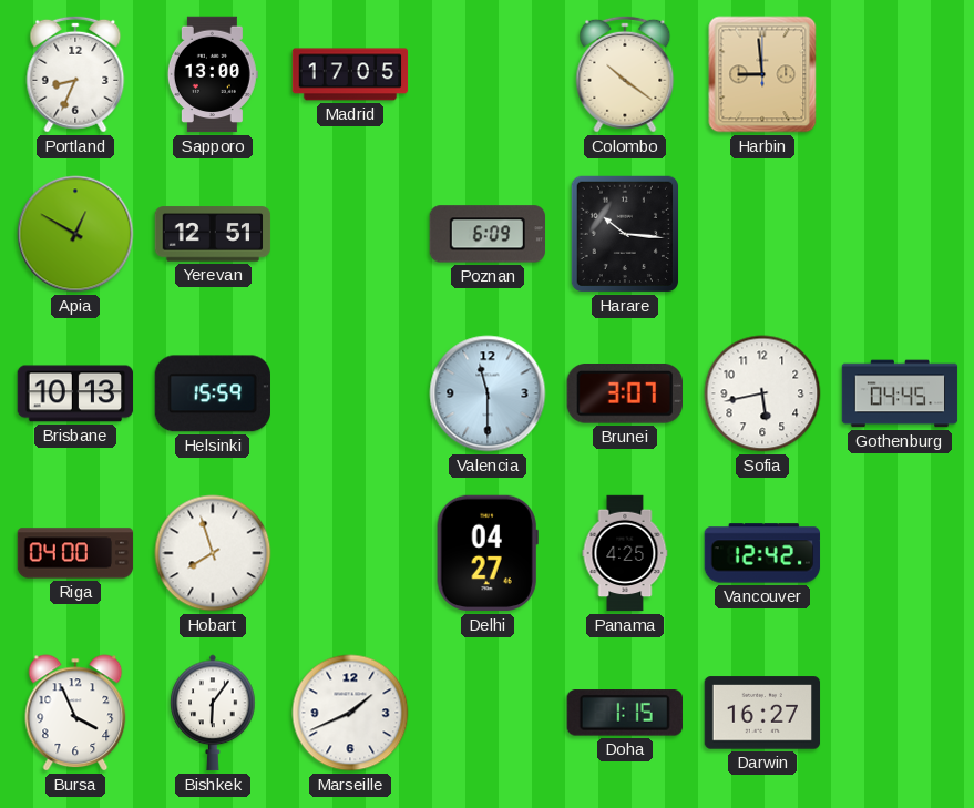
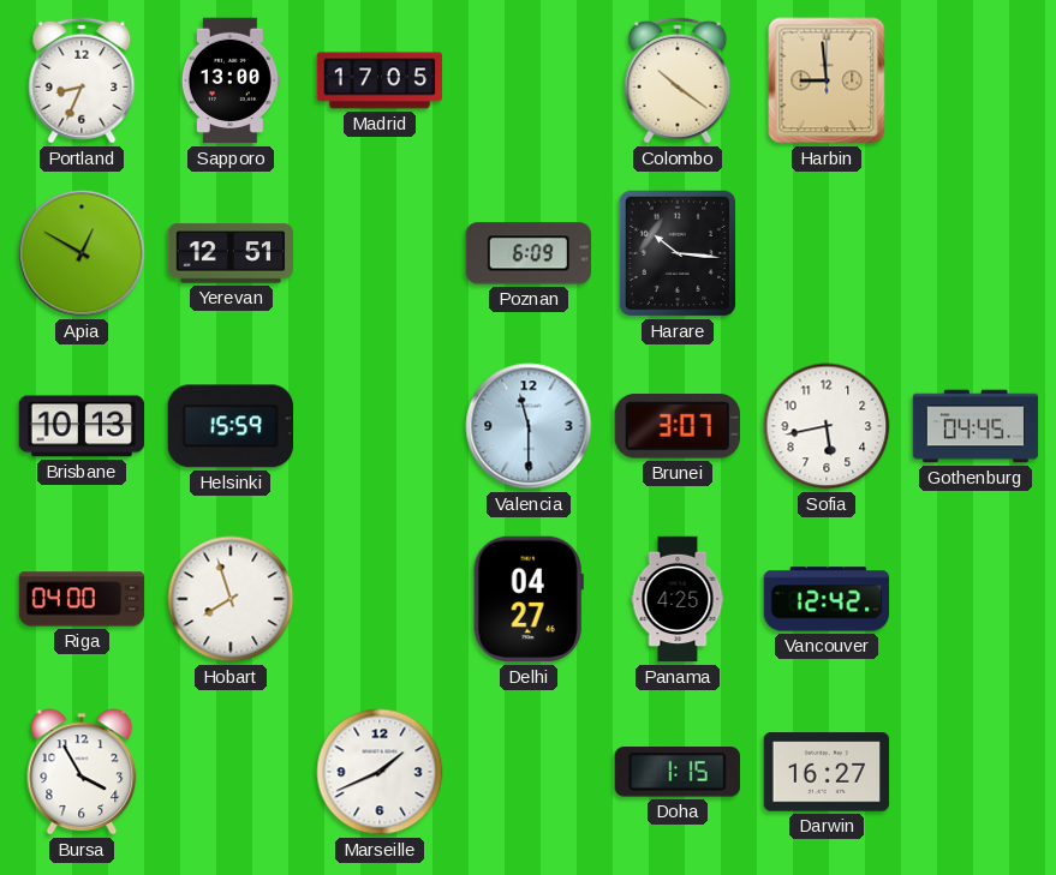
Bursa: 3:56 -> 3:55 (82, 772)
Bishkek: 6:06 -> none (213, 713)
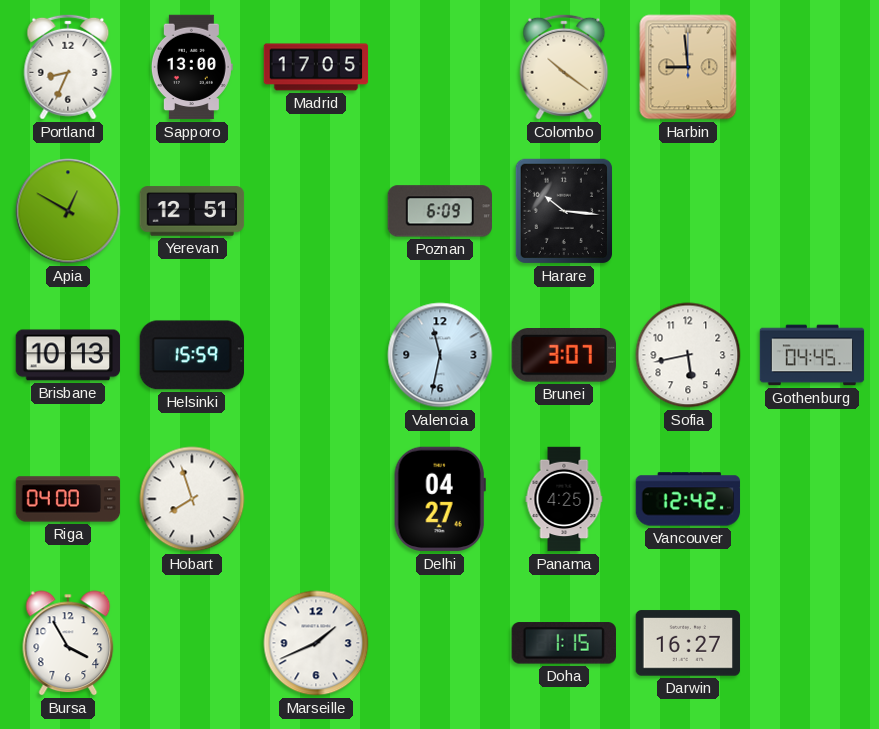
Valencia: 11:30 -> 11:32 (440, 355)
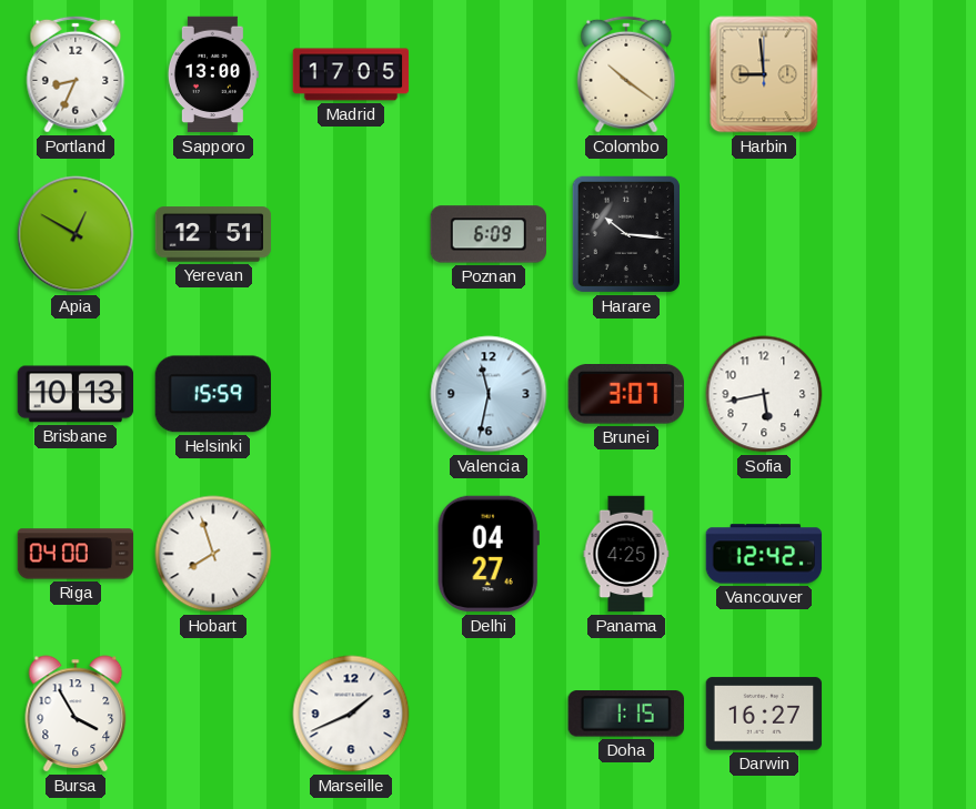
Gothenburg: 04:45 -> none (812, 355)
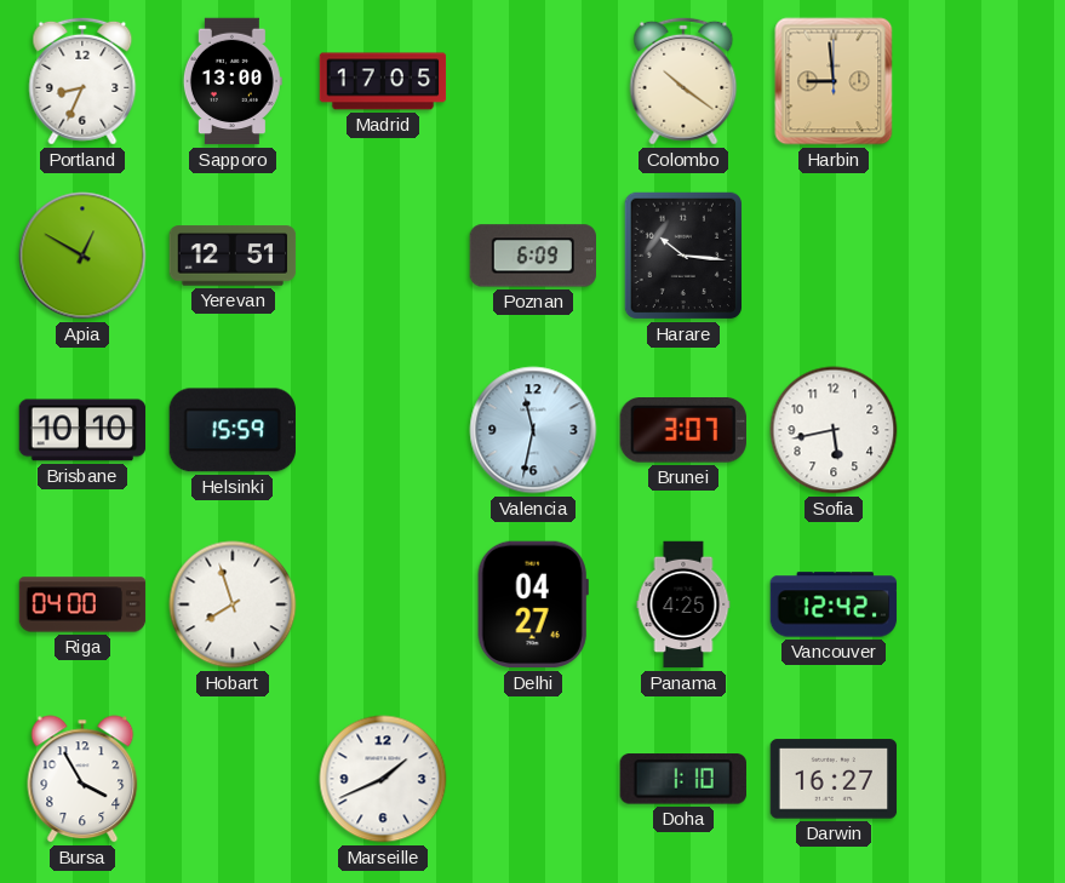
Brisbane: 10:13 -> 10:10 (82, 430)
Doha: 1:15 -> 1:10 (683, 779)
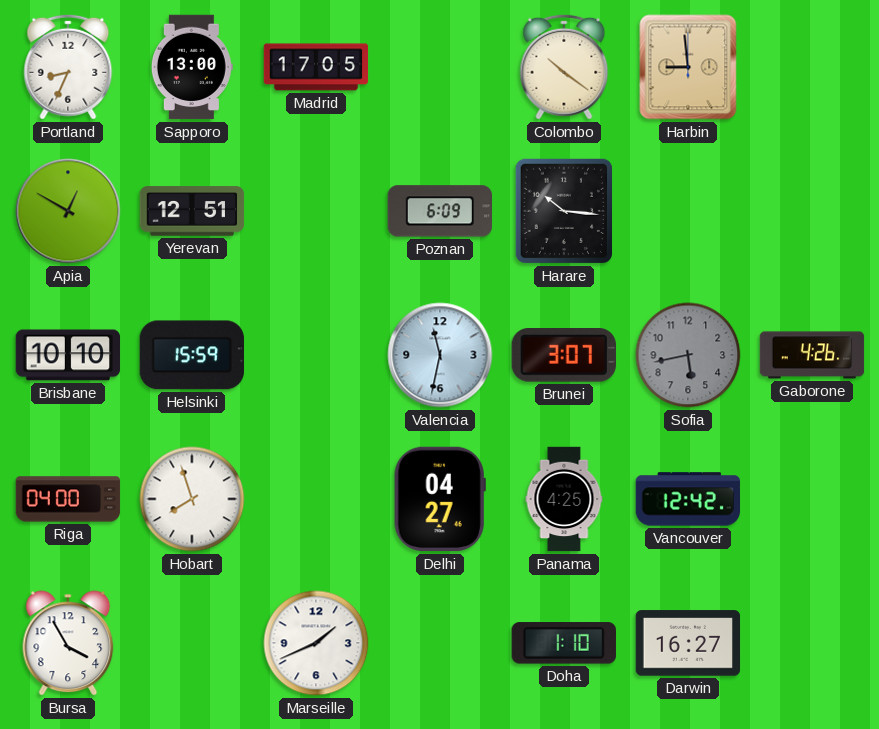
Sofia dial: white -> grey (688, 355)
Gaborone: none -> 4:26 (812, 355)
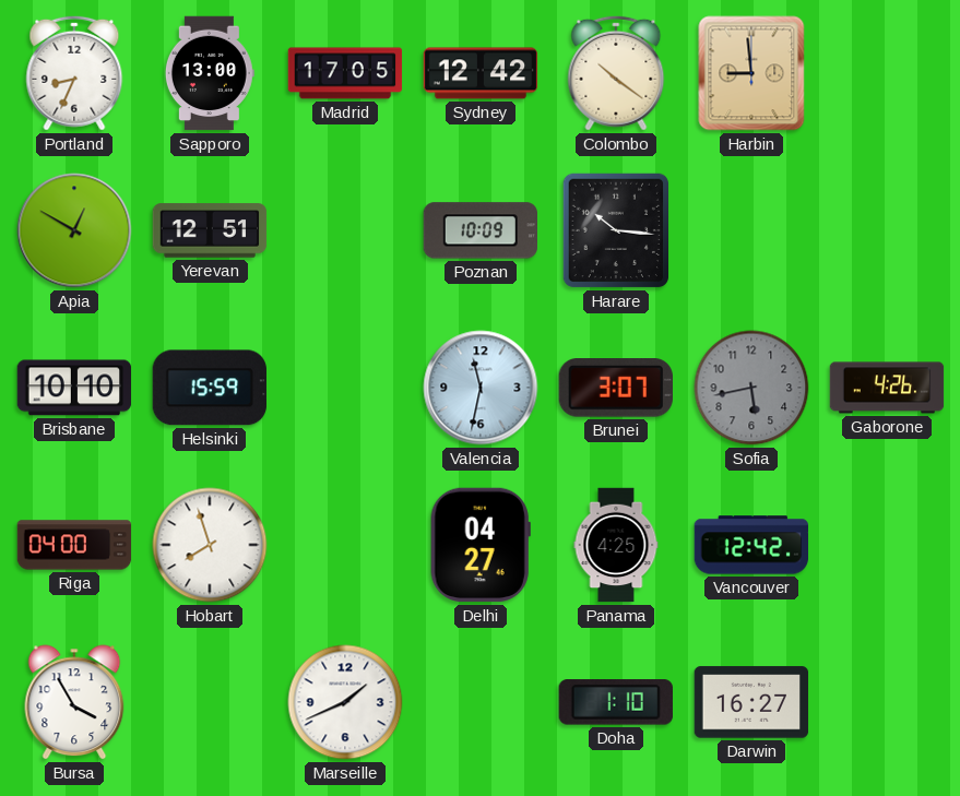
Sydney: none -> 12:42 (481, 73)
Poznan: 6:09 -> 10:09 (479, 230)
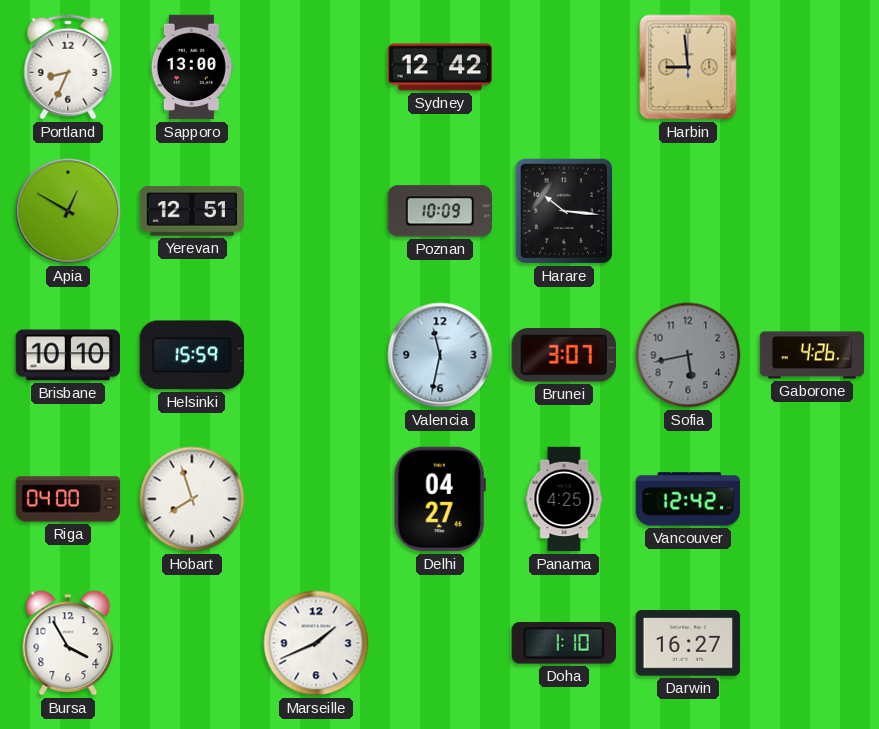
Madrid: 17:05 -> none (345, 73)
Colombo: 10:21 -> none (616, 73)
